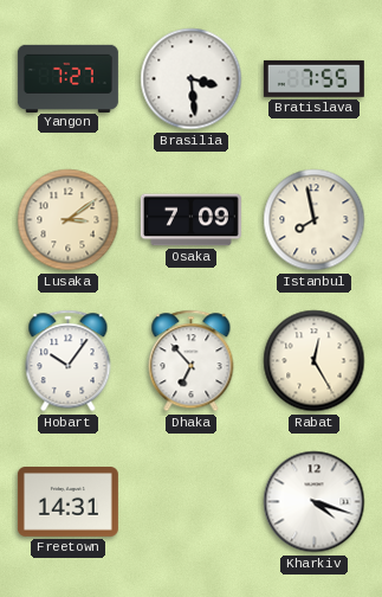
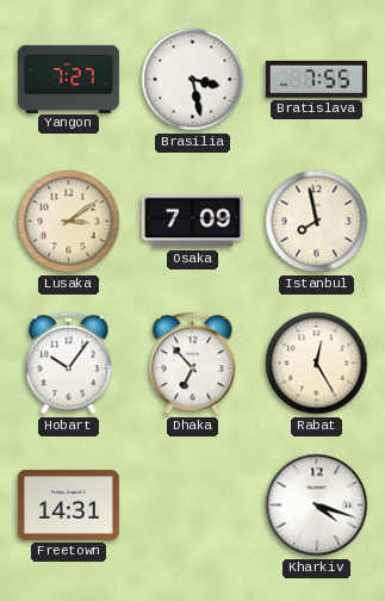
Brasilia: 3:29 -> 3:28 (193, 80)
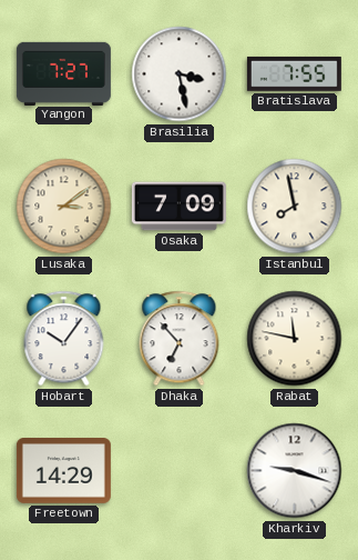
Rabat: 12:25 -> 11:47 (295, 339)
Freetown: 14:31 -> 14:29 (63, 471)
Kharkiv: 4:18 -> 9:18 (295, 471)
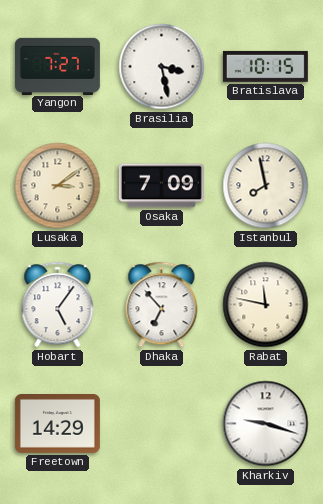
Bratislava: 7:55 -> 10:15 (265, 66)
Hobart: 10:06 -> 5:06 (58, 305)
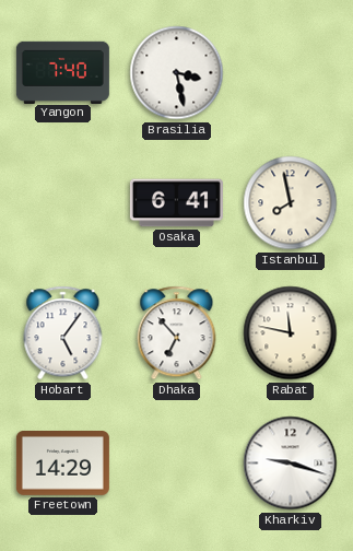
Yangon: 7:27 -> 7:40 (62, 72)
Bratislava: 10:15 -> none (265, 66)
Lusaka: 3:09 -> none (58, 186)
Osaka: 7:09 -> 6:41 (176, 203)
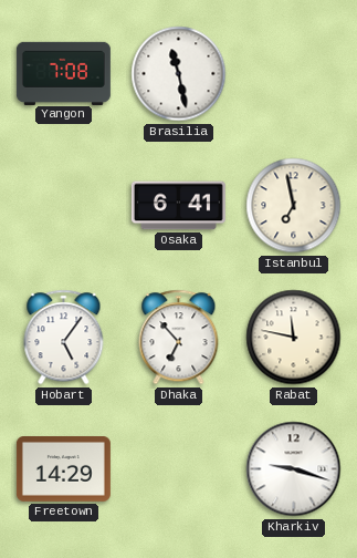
Yangon: 7:40 -> 7:08 (63, 73)
Brasilia: 3:28 -> 11:28 (179, 74)
Istanbul: 7:58 -> 6:58 (294, 206)
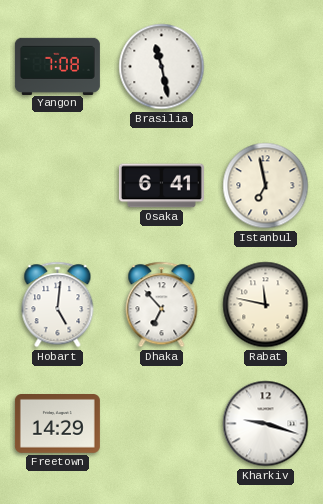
Hobart: 5:06 -> 5:01 (58, 305)
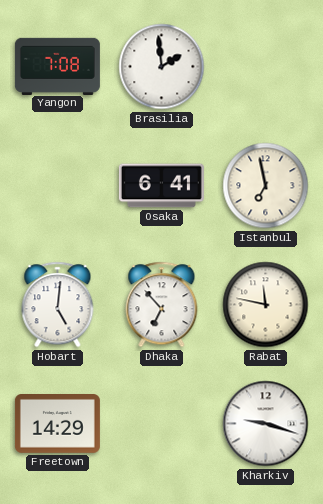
Brasilia: 11:28 -> 1:59 (162, 67)
